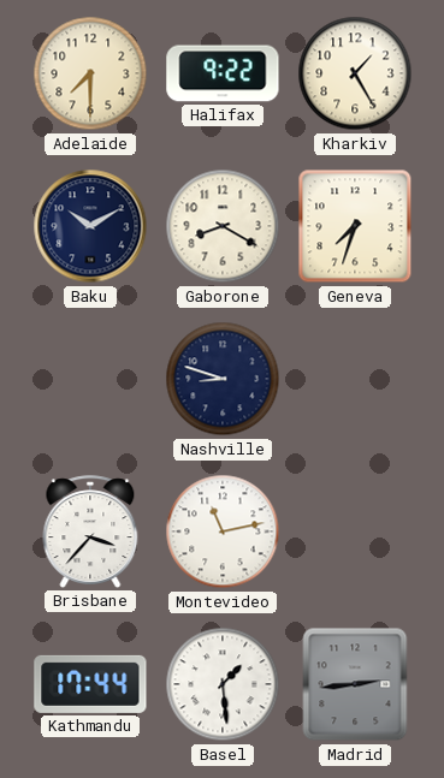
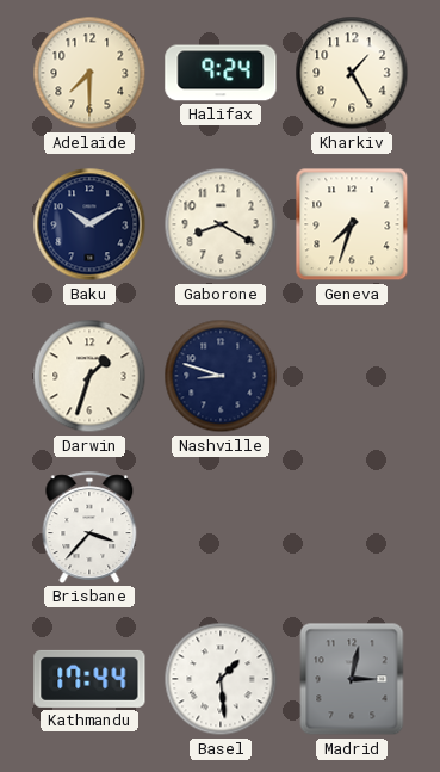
Halifax: 9:22 -> 9:24 (221, 73)
Darwin: none -> 1:33 (89, 376)
Montevideo: 11:13 -> none (223, 531)
Madrid: 2:44 -> 3:02 (352, 679)
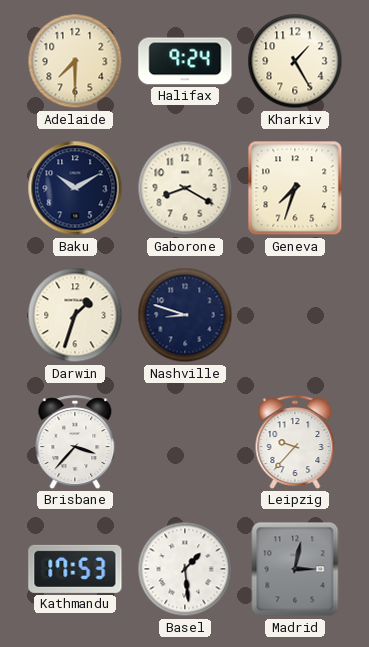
Leipzig: none -> 9:37 (295, 442)
Kathmandu: 17:44 -> 17:53 (75, 569)
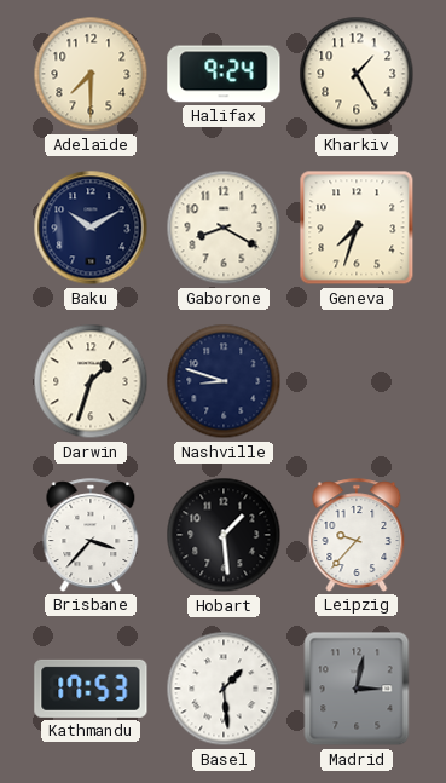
Hobart: none -> 1:29 (224, 535)
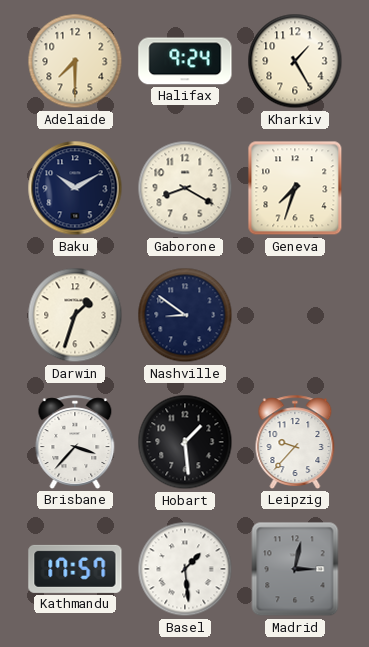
Nashville: 8:48 -> 8:51 (185, 315)
Kathmandu: 17:53 -> 17:57 (75, 569)
